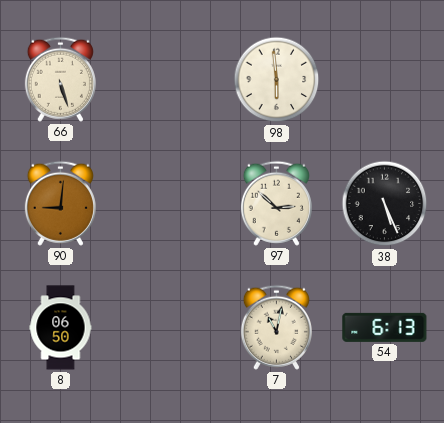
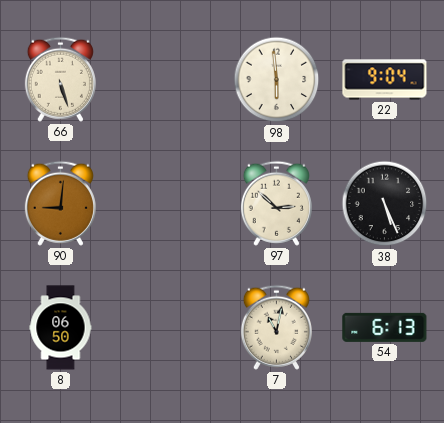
22: none -> 9:04 (385, 80)
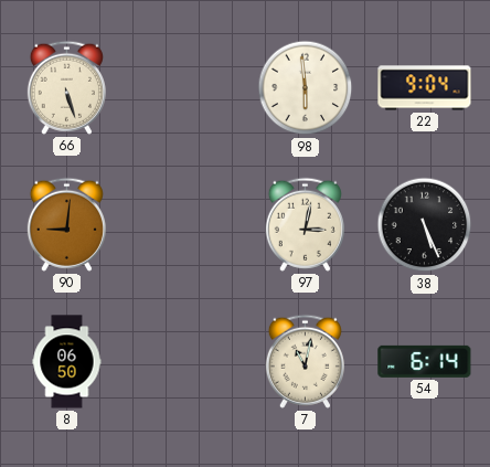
97: 2:52 -> 3:02 (305, 224)
54: 6:13 -> 6:14 (425, 361)
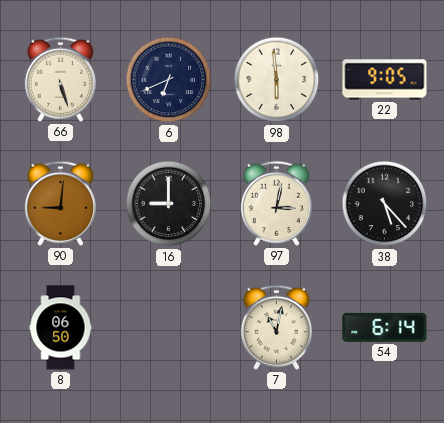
6: none -> 6:41 (169, 80)
22: 9:04 -> 9:05 (385, 80)
16: none -> 9:00 (169, 204)
38: 5:26 -> 5:23 (385, 204)
